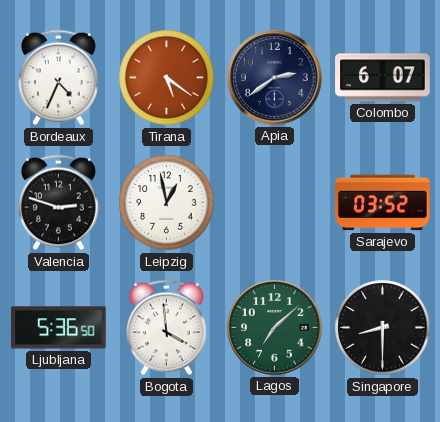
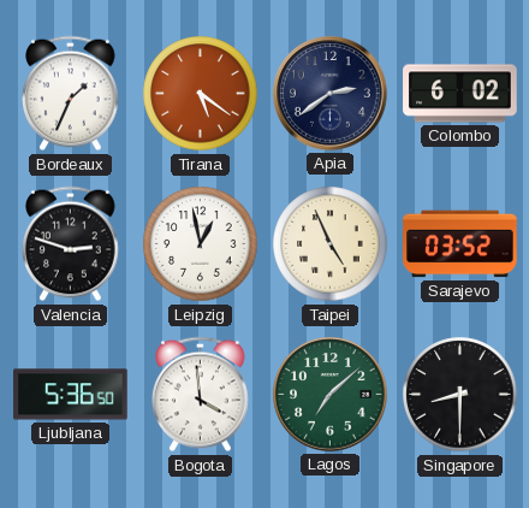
Bordeaux: 4:34 -> 1:34 (71, 94)
Colombo: 6:07 -> 6:02 (460, 94)
Taipei: none -> 4:56 (331, 244)
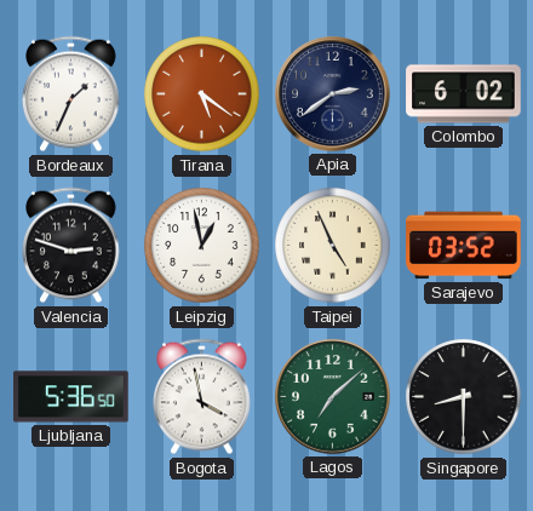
Bogota: 3:59 -> 3:58 (202, 397)
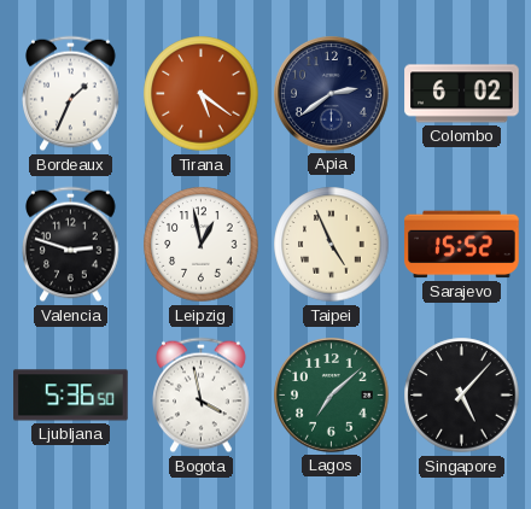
Sarajevo: 03:52 -> 15:52 (462, 245)
Singapore: 8:30 -> 5:07 (462, 396)
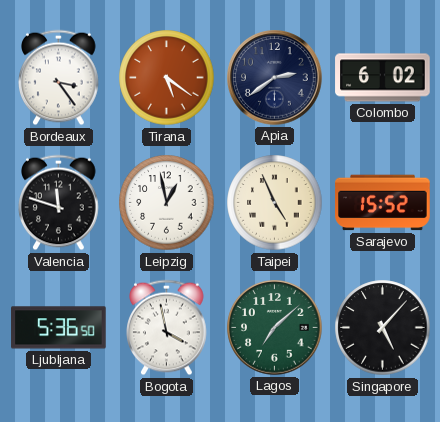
Bordeaux: 1:34 -> 3:24 (59, 78)
Valencia: 2:48 -> 11:48 (59, 203)
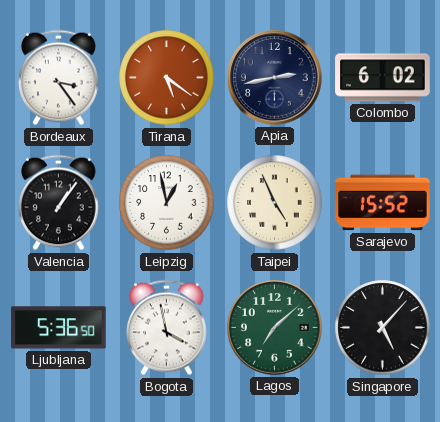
Apia: 2:39 -> 2:43 (275, 78)
Valencia: 11:48 -> 1:06 (59, 203)
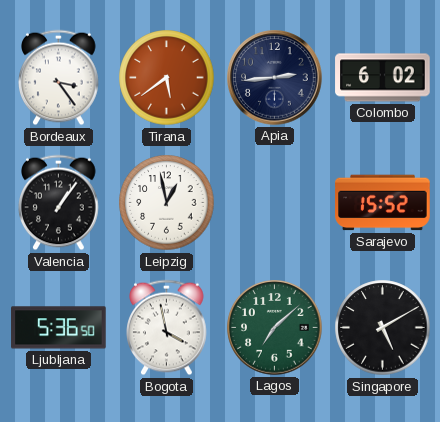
Tirana: 5:21 -> 5:39 (167, 78)
Apia: 2:43 -> 2:44 (275, 78)
Taipei: 4:56 -> none (275, 203)
Singapore: 5:07 -> 5:10 (383, 328)
